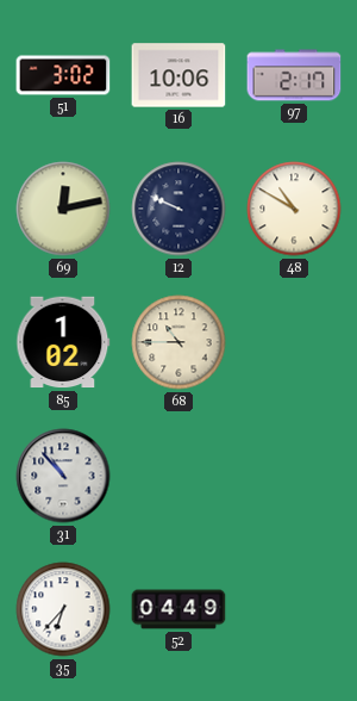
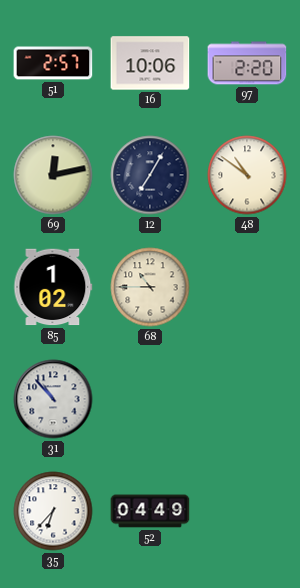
51: 3:02 -> 2:57 (53, 63)
97: 2:17 -> 2:20 (247, 63)
12: 9:49 -> 7:05 (150, 175)
48: 10:50 -> 10:51 (247, 175)
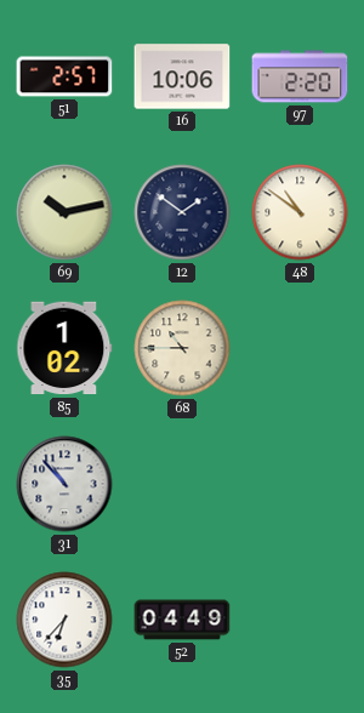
69: 12:13 -> 10:13 (64, 212)
12: 7:05 -> 1:51 (182, 212)
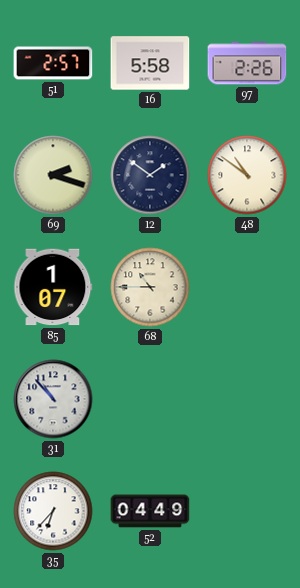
16: 10:06 -> 5:58 (150, 63)
97: 2:20 -> 2:26 (247, 63)
69: 10:13 -> 2:18 (53, 175)
85: 1:02 -> 1:07 (53, 287)
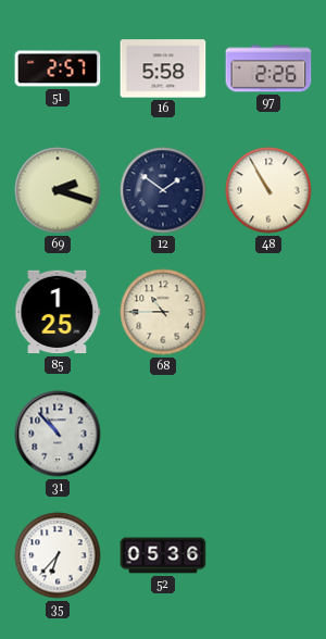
48: 10:51 -> 10:55 (268, 190)
85: 1:07 -> 1:25 (58, 312)
52: 04:49 -> 05:36 (163, 555)
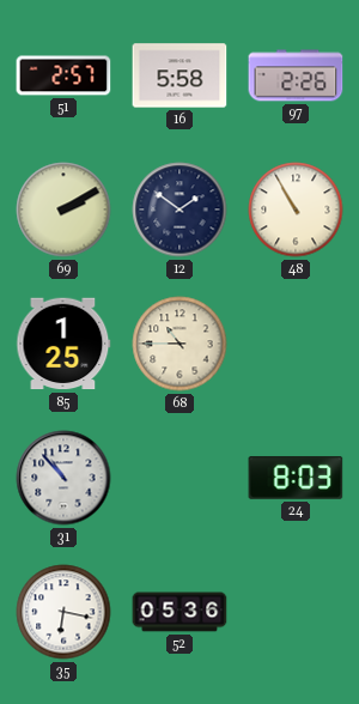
69: 2:18 -> 2:10 (63, 210)
24: none -> 8:03 (296, 478)
35: 6:37 -> 6:17 (63, 612)
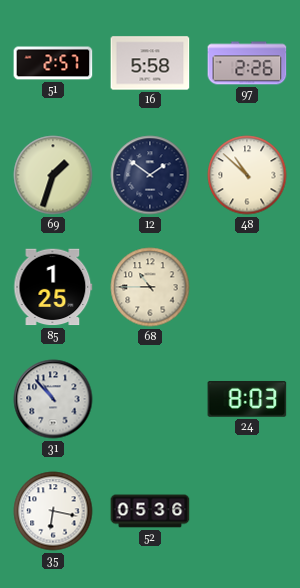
69: 2:10 -> 1:33 (53, 175)
48: 10:55 -> 10:52 (247, 175)
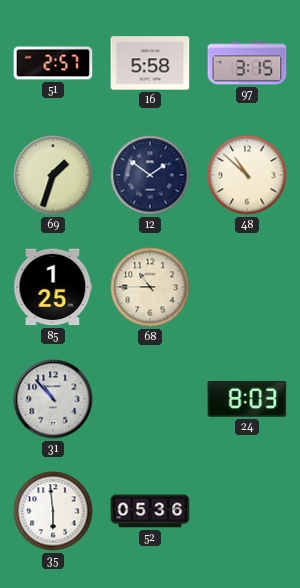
97: 2:26 -> 3:15 (247, 63)
35: 6:17 -> 5:59 (53, 511)
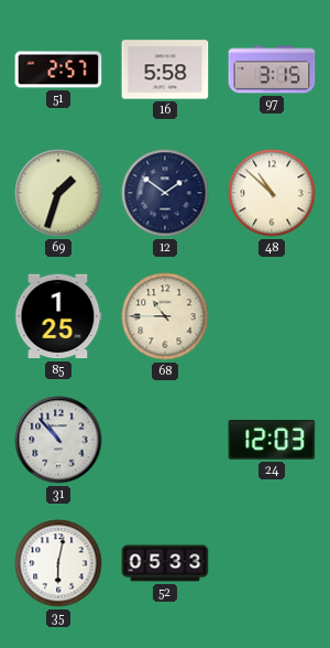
24: 8:03 -> 12:03 (272, 440)
35: 5:59 -> 6:02 (58, 563)
52: 05:36 -> 05:33 (165, 563)
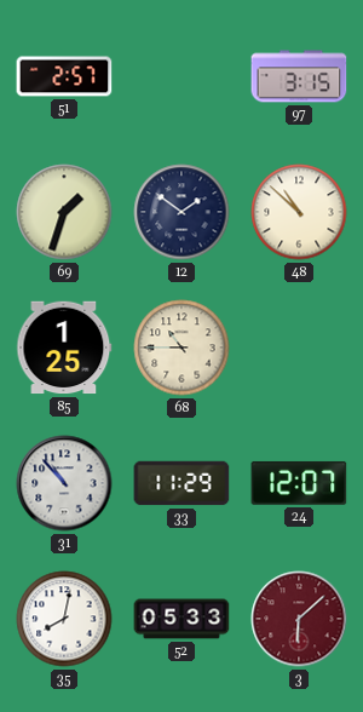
16: 5:58 -> none (165, 69)
33: none -> 11:29 (181, 483)
24: 12:03 -> 12:07 (299, 483)
35: 6:02 -> 8:02 (64, 619)
3: none -> 6:08 (299, 619)
